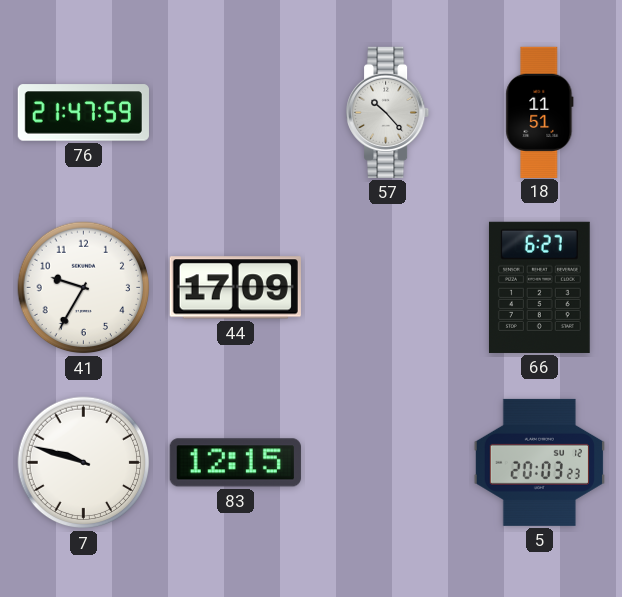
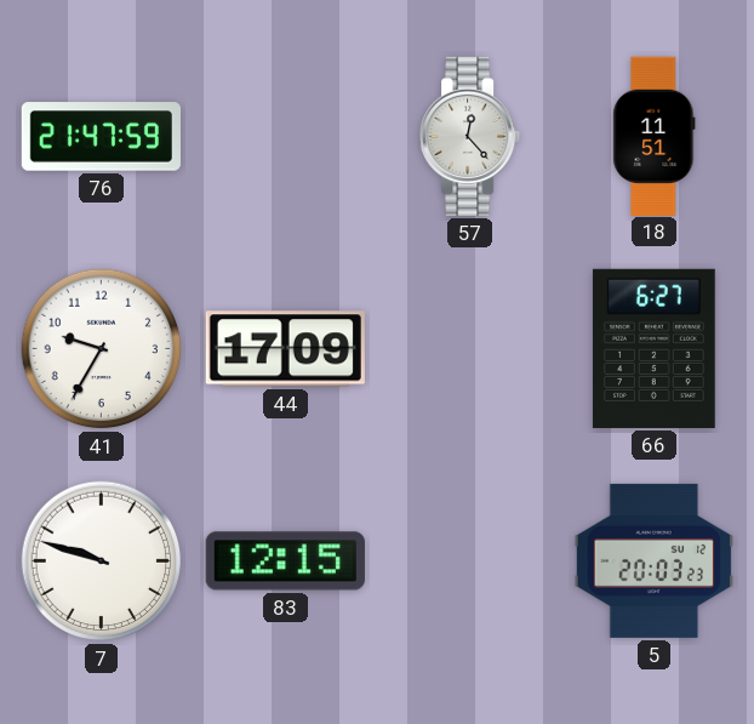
57: 10:23 -> 12:23 (472, 136)
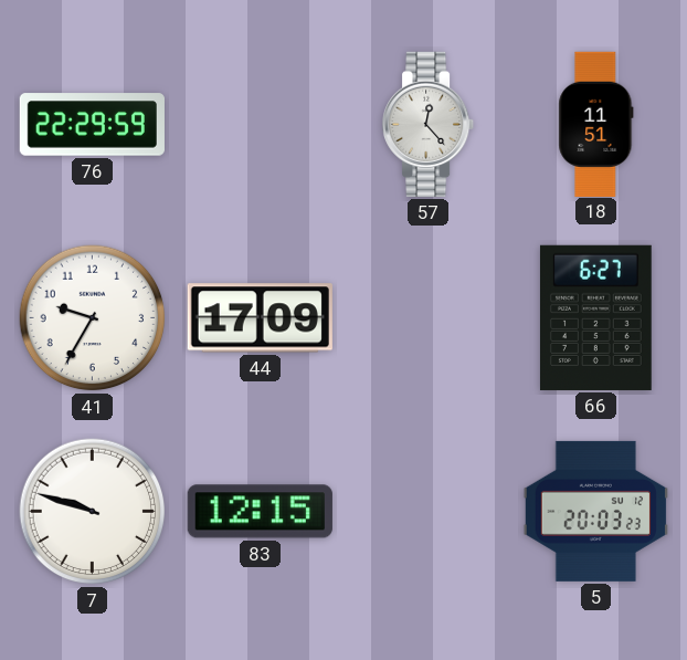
76: 21:47 -> 22:29 (92, 125)
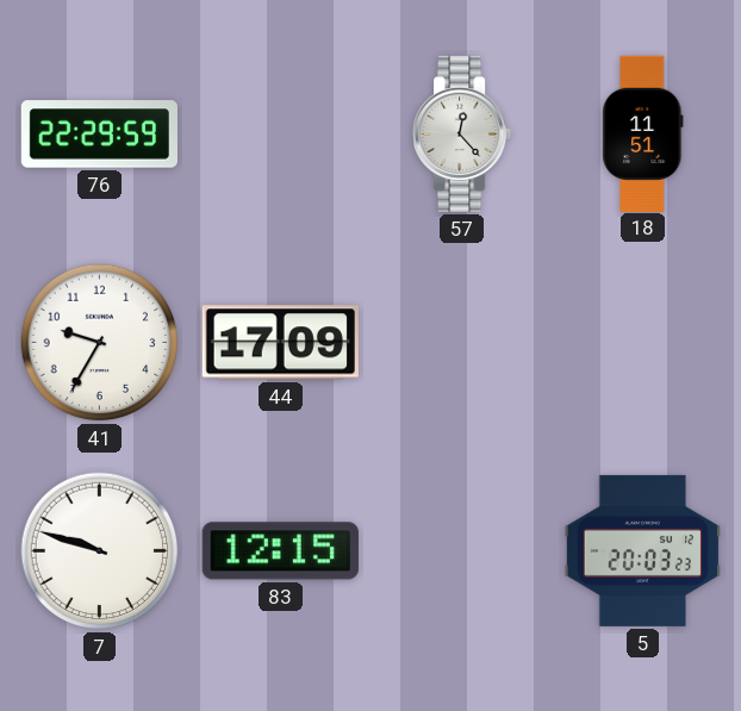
66: 6:27 -> none (595, 317)
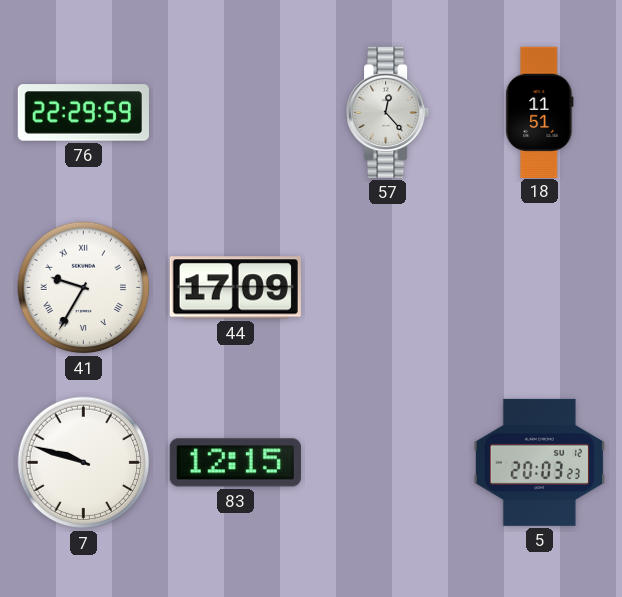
41 numerals: Arabic -> Roman (84, 288)
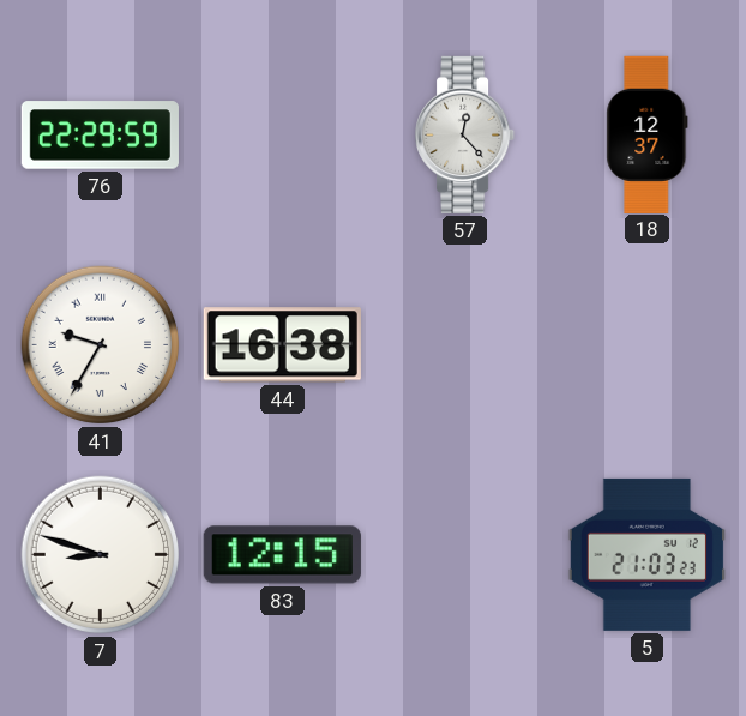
18: 11:51 -> 12:37 (648, 134)
44: 17:09 -> 16:38 (282, 345)
7: 9:48 -> 8:48 (101, 555)
5: 20:03 -> 21:03 (646, 554)
